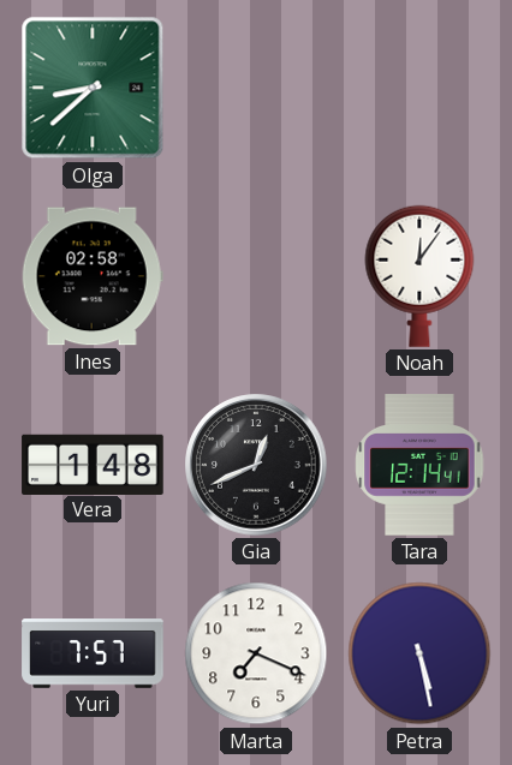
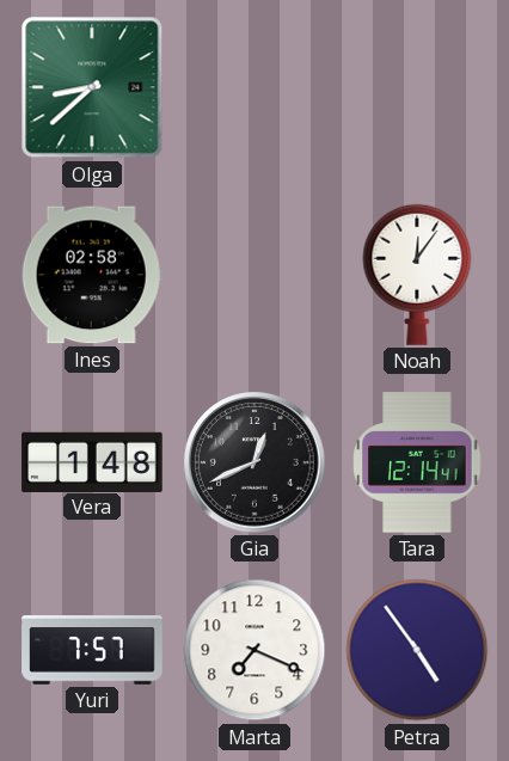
Petra: 5:28 -> 4:54 (417, 650)
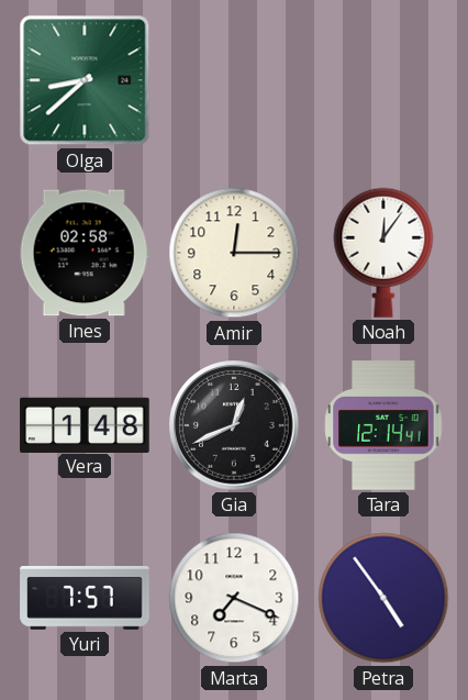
Amir: none -> 12:15 (234, 253)
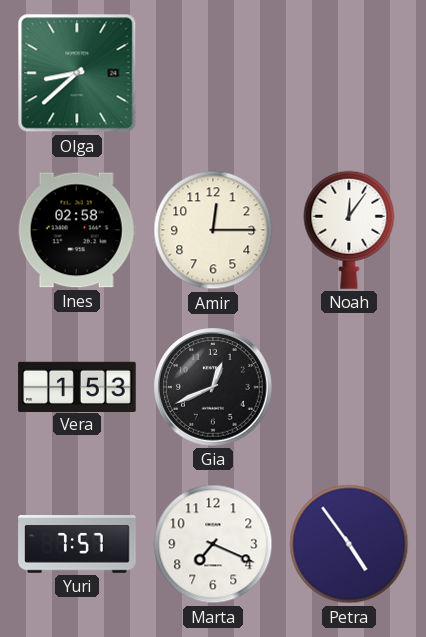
Vera: 1:48 -> 1:53 (77, 386)
Tara: 12:14 -> none (383, 425)
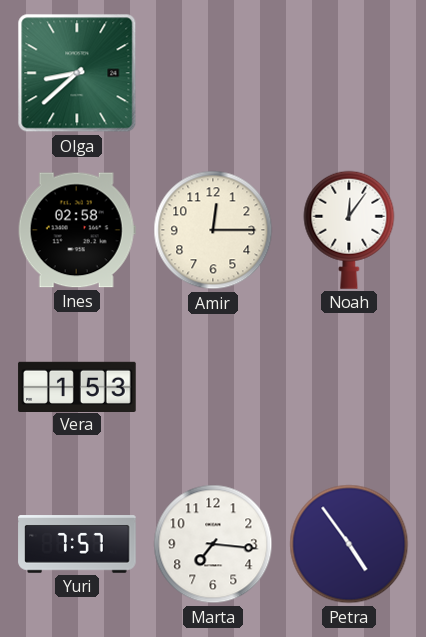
Gia: 12:41 -> none (213, 387)
Marta: 7:19 -> 7:16 (213, 544)
